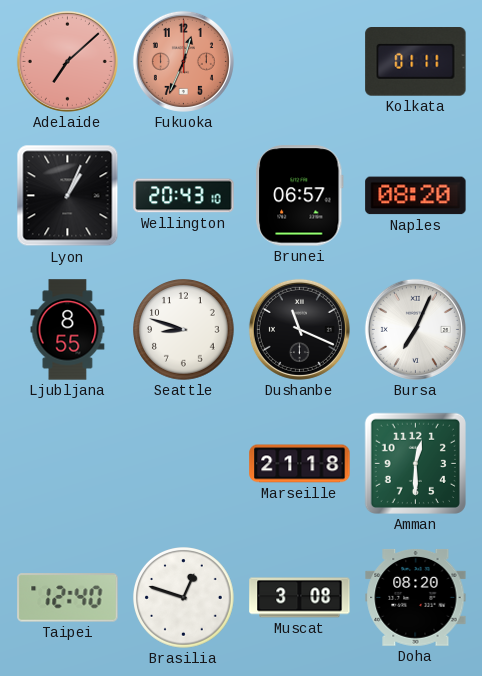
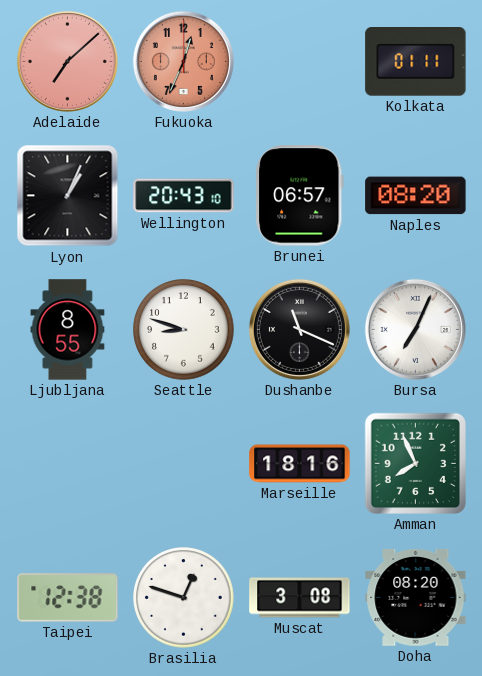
Marseille: 21:18 -> 18:16 (300, 464)
Amman: 12:30 -> 7:56 (415, 463)
Taipei: 12:40 -> 12:38 (68, 598)
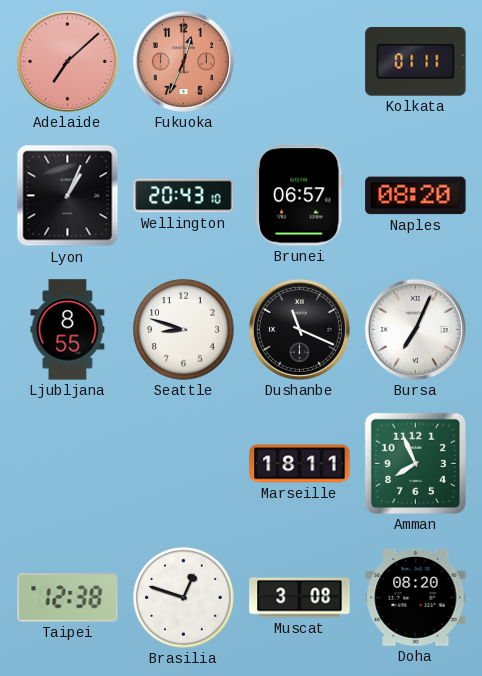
Marseille: 18:16 -> 18:11 (300, 464)
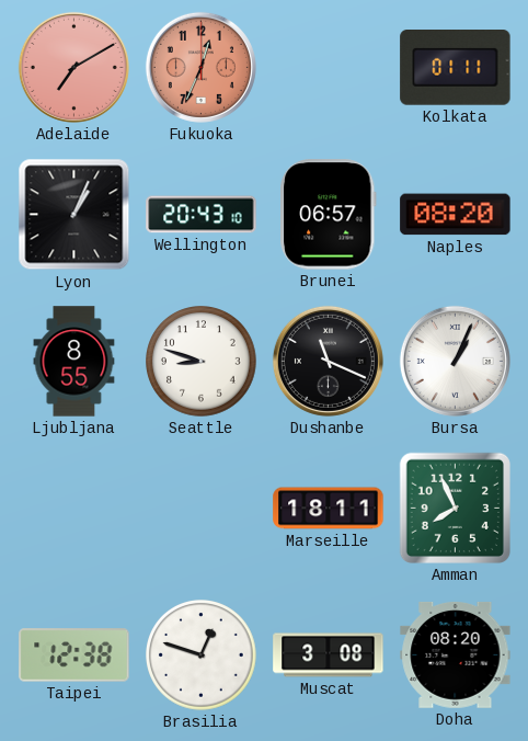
Adelaide: 7:08 -> 7:10 (73, 67)
Bursa: 7:04 -> 1:04 (455, 361)
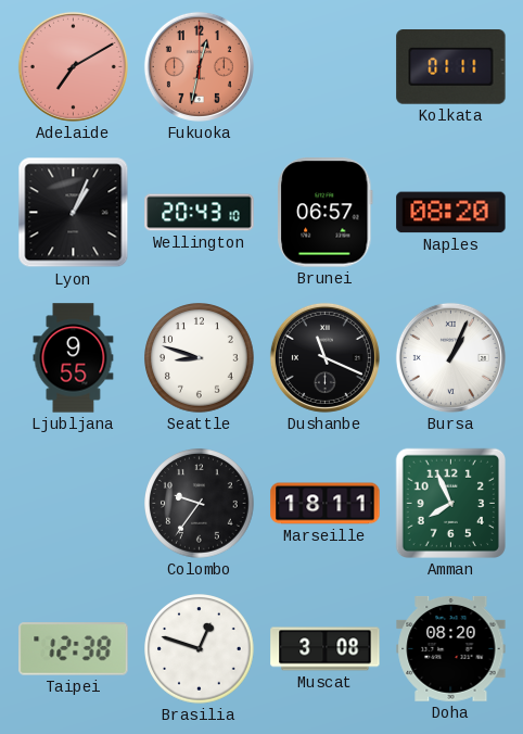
Fukuoka: 12:34 -> 12:32 (199, 66)
Ljubljana: 8:55 -> 9:55 (74, 358)
Colombo: none -> 9:36 (200, 504)
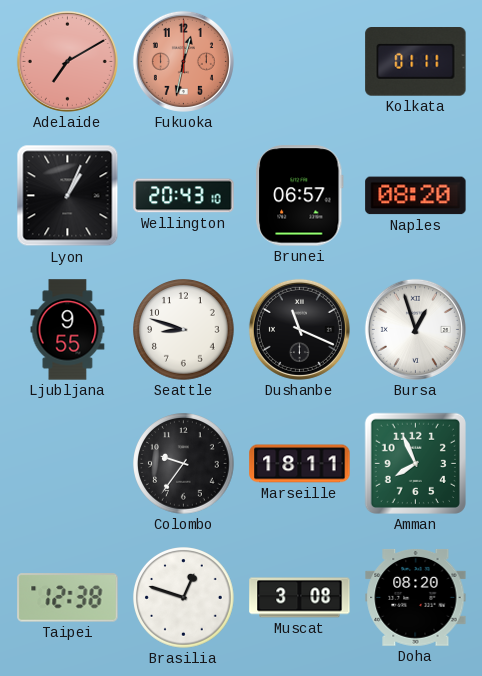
Bursa: 1:04 -> 12:57 (415, 329)
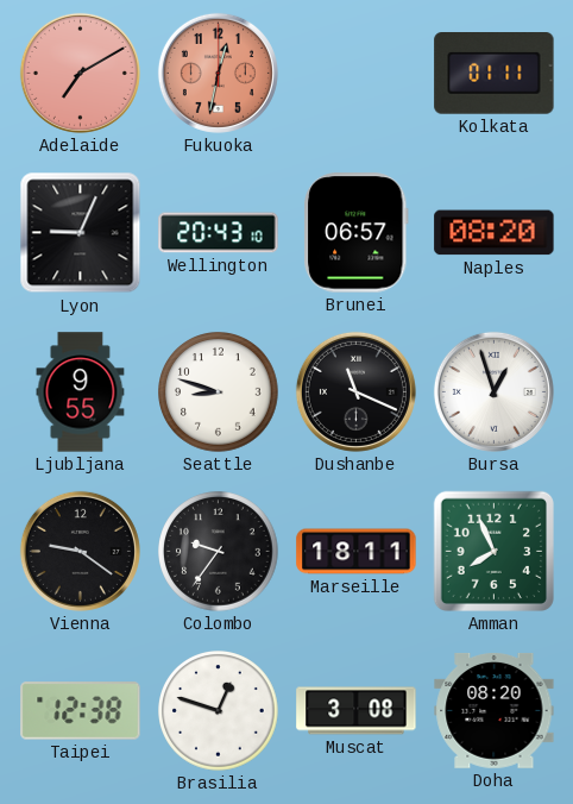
Lyon: 1:04 -> 9:04 (81, 233)
Vienna: none -> 9:21 (80, 551)
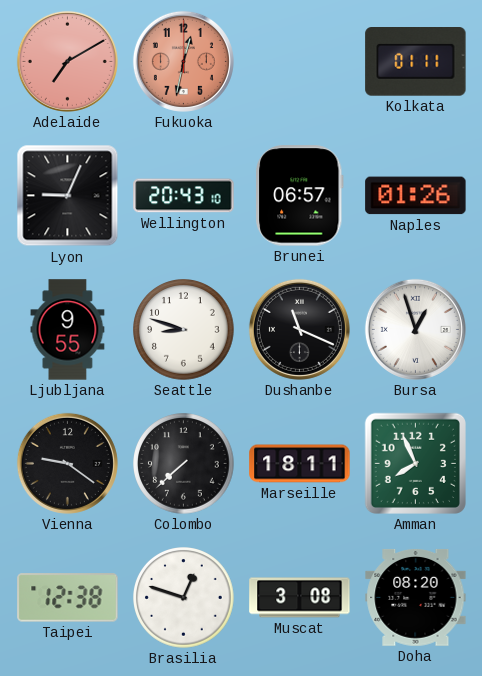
Naples: 08:20 -> 01:26 (416, 196)
Colombo: 9:36 -> 7:38 (184, 464)
